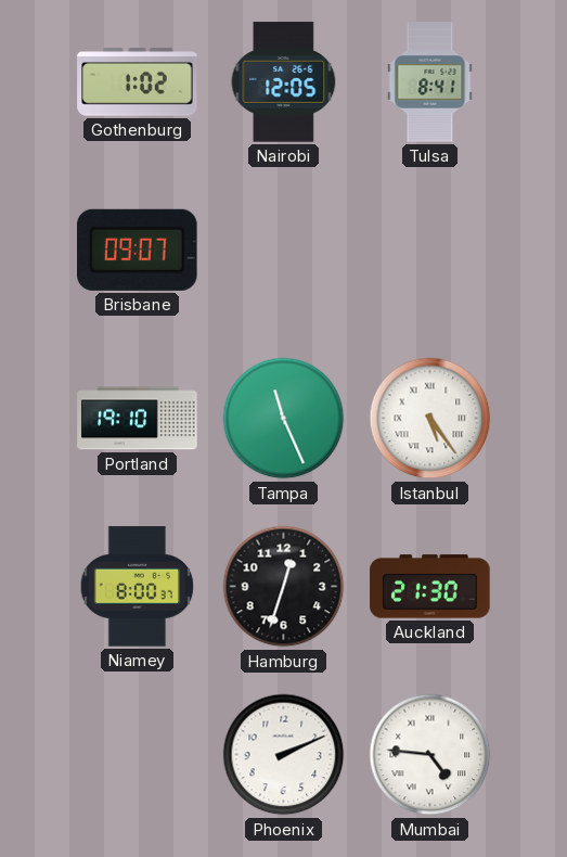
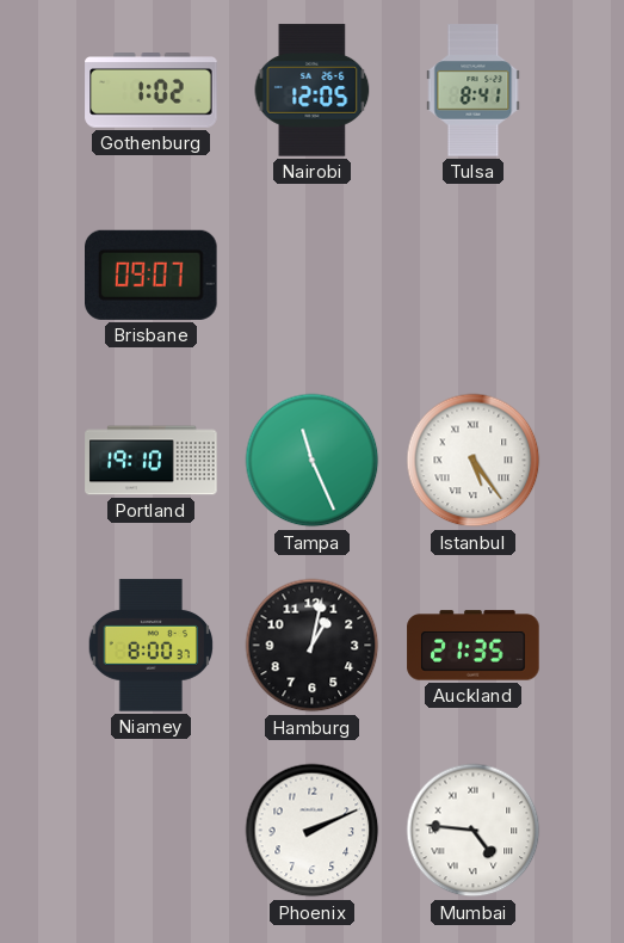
Hamburg: 12:33 -> 1:02 (313, 646)
Auckland: 21:30 -> 21:35 (474, 646)
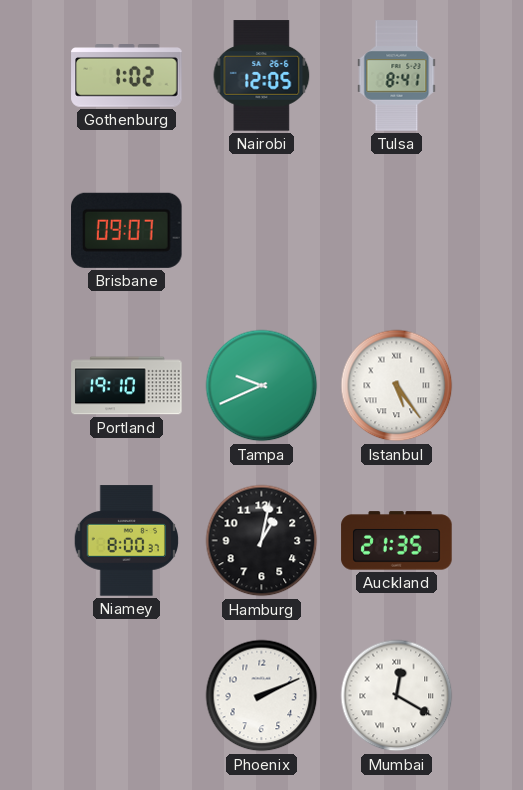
Tampa: 11:26 -> 9:41 (262, 386)
Mumbai: 4:46 -> 12:20 (397, 696)
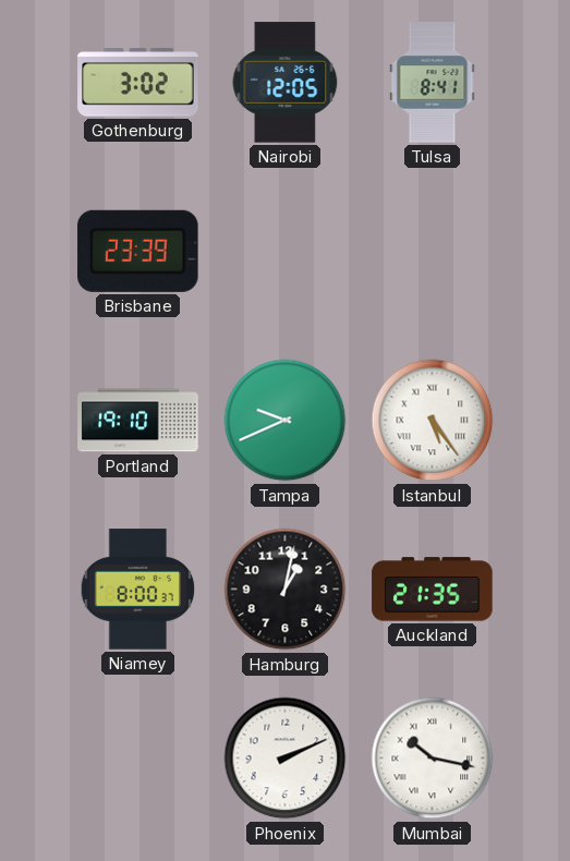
Gothenburg: 1:02 -> 3:02 (138, 83)
Brisbane: 09:07 -> 23:39 (138, 251)
Mumbai: 12:20 -> 10:17 (433, 759)
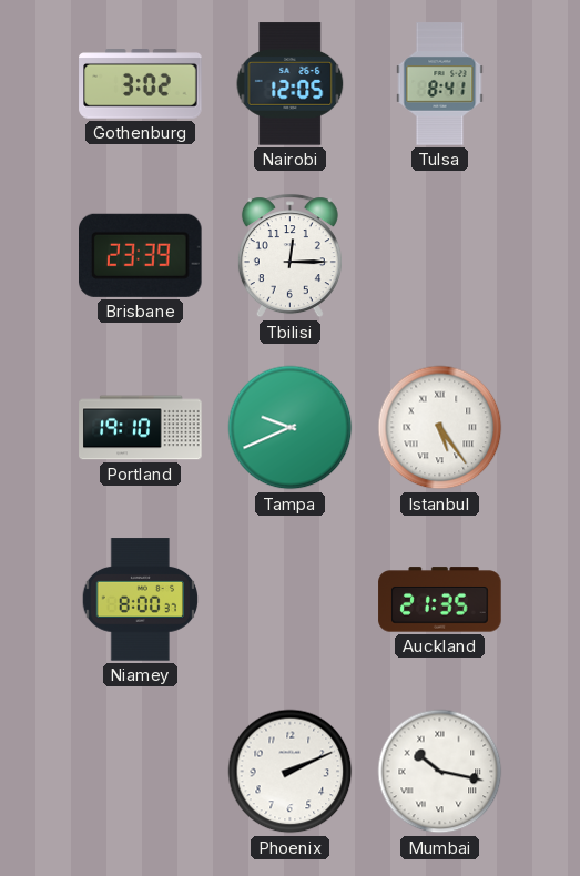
Tbilisi: none -> 12:15 (289, 256)
Hamburg: 1:02 -> none (286, 590)
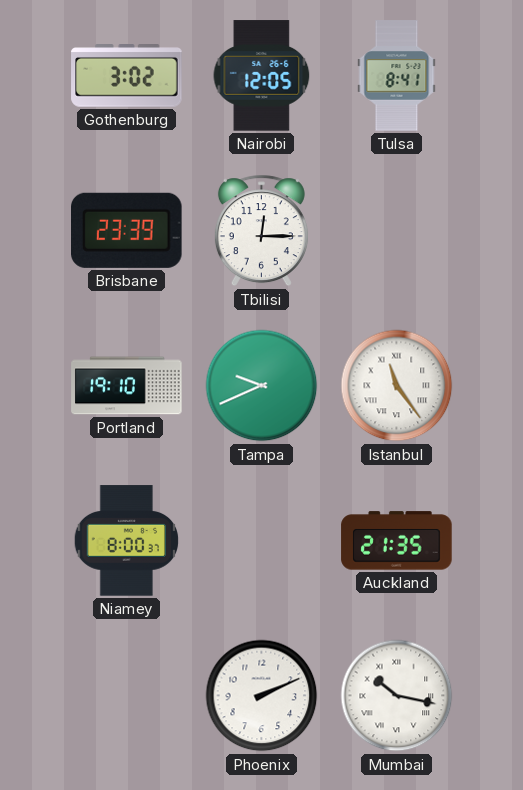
Istanbul: 5:24 -> 11:24 (397, 386)
